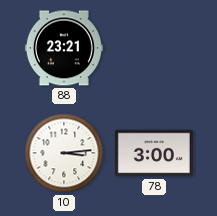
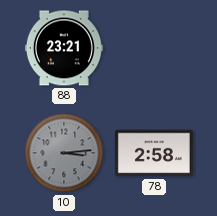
10 dial: white -> grey (64, 153)
78: 3:00 -> 2:58 (154, 153)
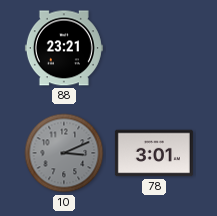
10: 3:14 -> 3:11 (64, 153)
78: 2:58 -> 3:01 (154, 153)
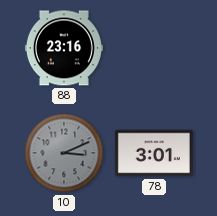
88: 23:21 -> 23:16 (64, 48)
